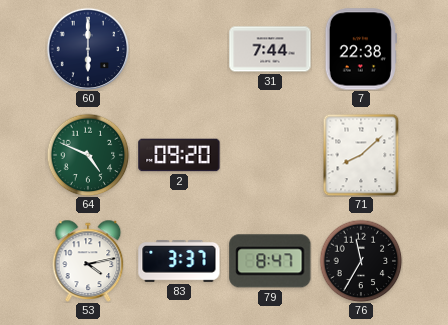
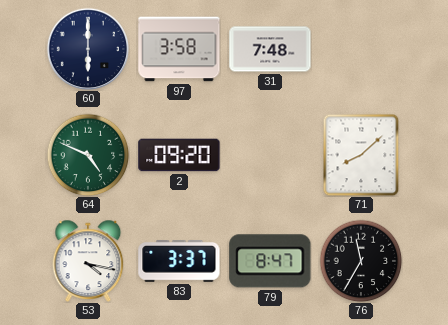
97: none -> 3:58 (179, 49)
31: 7:44 -> 7:48 (270, 49)
7: 22:38 -> none (361, 49)
53: 4:13 -> 4:17 (88, 261)
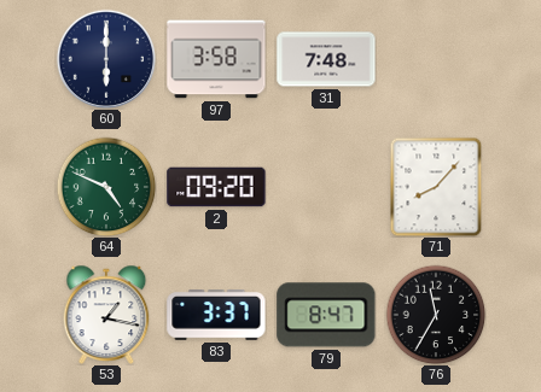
71: 8:08 -> 8:07 (436, 187)
53: 4:17 -> 1:17 (106, 315)
